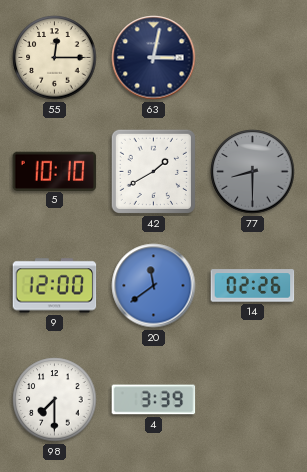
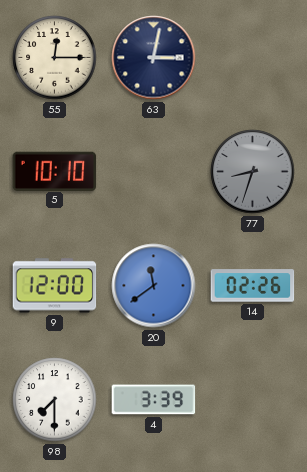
42: 1:40 -> none (153, 171)
77: 8:30 -> 8:33 (253, 172)
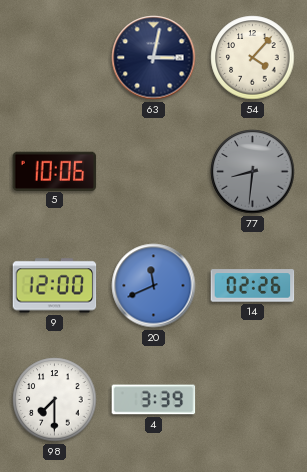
55: 12:15 -> none (55, 58)
54: none -> 4:07 (253, 58)
5: 10:10 -> 10:06 (55, 171)
77: 8:33 -> 8:31 (253, 172)
20: 11:39 -> 11:41 (154, 286)
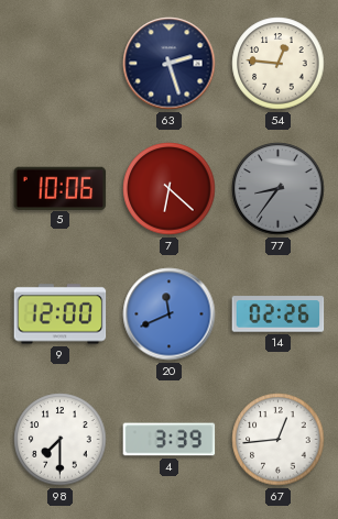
63: 3:02 -> 2:27 (170, 64)
54: 4:07 -> 12:46 (279, 64)
7: none -> 6:22 (170, 189)
77: 8:31 -> 8:36 (279, 189)
67: none -> 12:44 (279, 440)
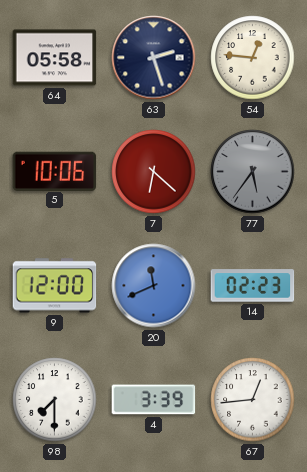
64: none -> 05:58 (55, 58)
77: 8:36 -> 5:36 (253, 172)
14: 02:26 -> 02:23 (253, 286)
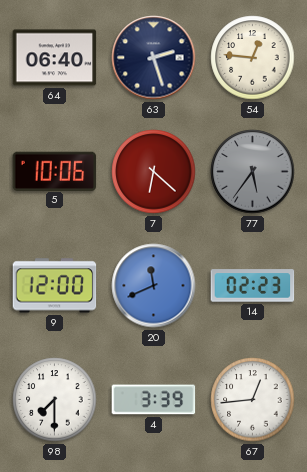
64: 05:58 -> 06:40 (55, 58)
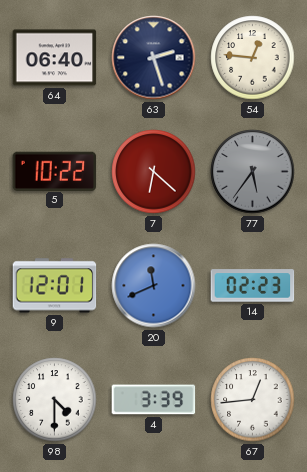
5: 10:06 -> 10:22 (55, 171)
9: 12:00 -> 12:01 (55, 286)
98: 7:30 -> 4:30 (55, 400)
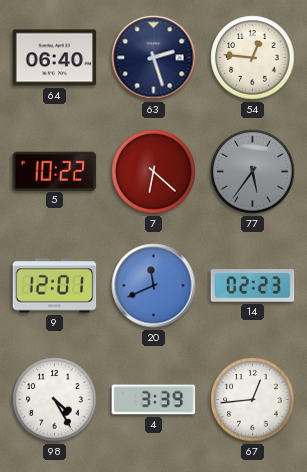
98: 4:30 -> 4:25 (55, 400)
